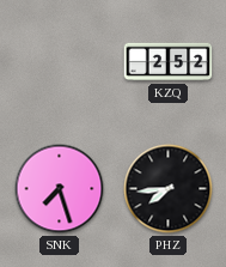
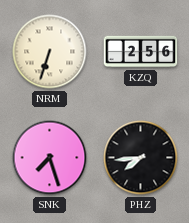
NRM: none -> 6:33 (50, 52)
KZQ: 2:52 -> 2:56 (141, 52)
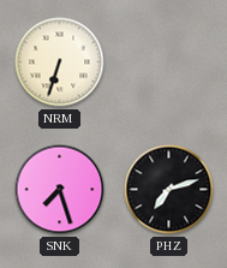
KZQ: 2:56 -> none (141, 52)
PHZ: 7:44 -> 7:12 (169, 190)
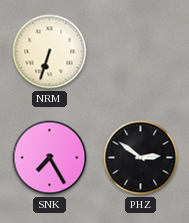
SNK: 7:27 -> 7:25 (50, 158)
PHZ: 7:12 -> 2:51 (141, 158)
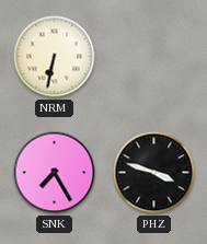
NRM: 6:33 -> 6:32 (55, 57)
PHZ: 2:51 -> 3:48 (154, 173)
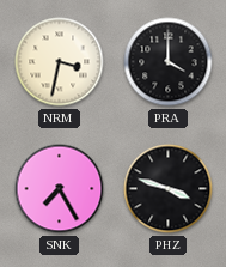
NRM: 6:32 -> 3:32 (60, 62)
PRA: none -> 4:00 (169, 62)
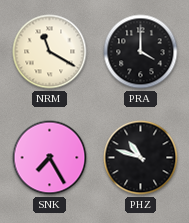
NRM: 3:32 -> 11:20 (50, 52)
PHZ: 3:48 -> 10:48 (141, 158)
